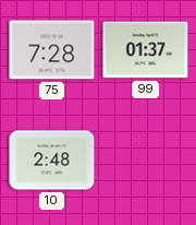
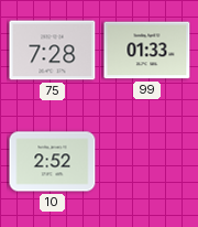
99: 01:37 -> 01:33 (147, 51)
10: 2:48 -> 2:52 (53, 162)
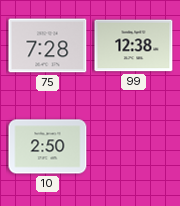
99: 01:33 -> 12:38 (134, 46)
10: 2:52 -> 2:50 (48, 147)
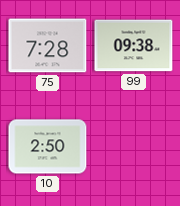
99: 12:38 -> 09:38 (134, 46)
